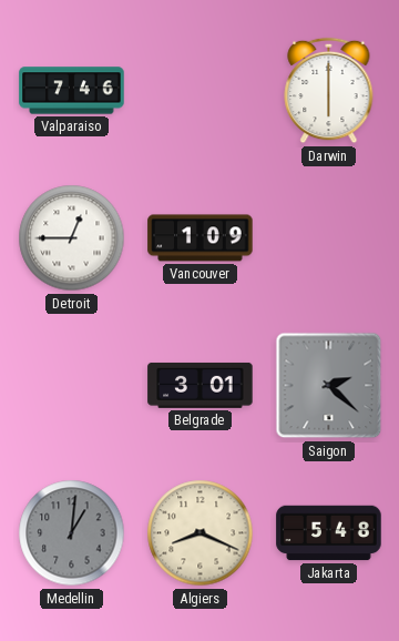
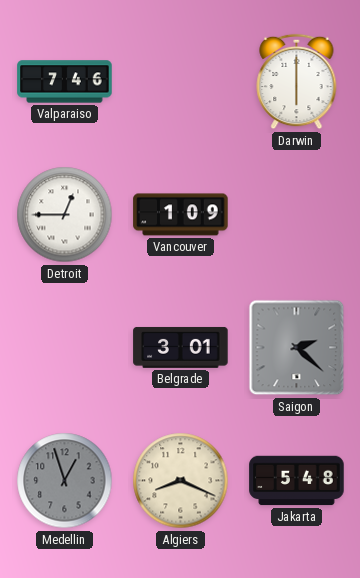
Medellin: 1:01 -> 12:57 (65, 481)
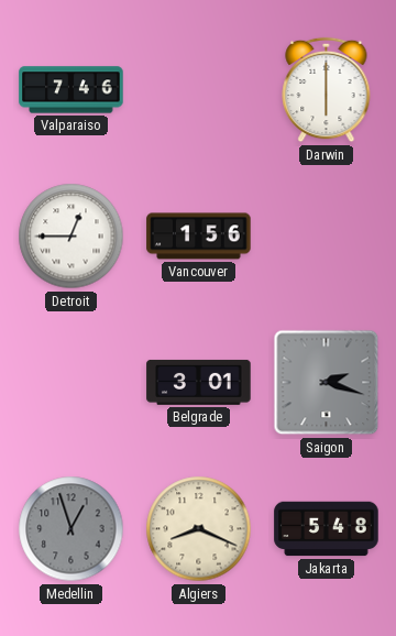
Vancouver: 1:09 -> 1:56 (199, 237)
Saigon: 2:22 -> 2:18 (327, 383)
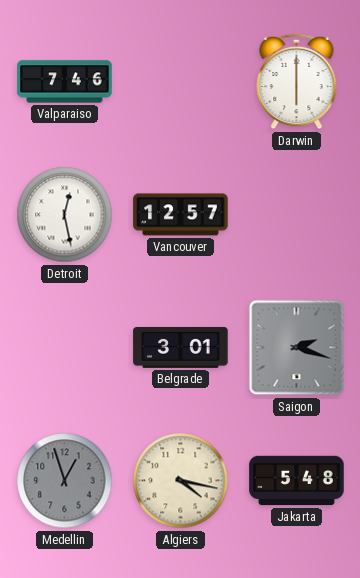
Detroit: 12:45 -> 12:28 (65, 215)
Vancouver: 1:56 -> 12:57 (181, 215)
Algiers: 8:19 -> 4:17 (181, 481)
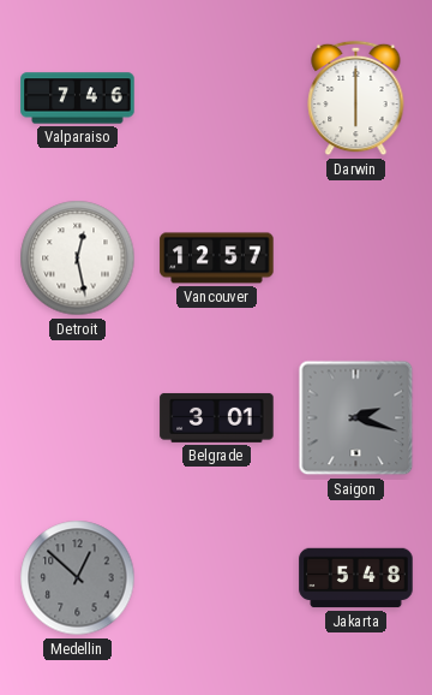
Medellin: 12:57 -> 12:52 (78, 578)
Algiers: 4:17 -> none (181, 481)
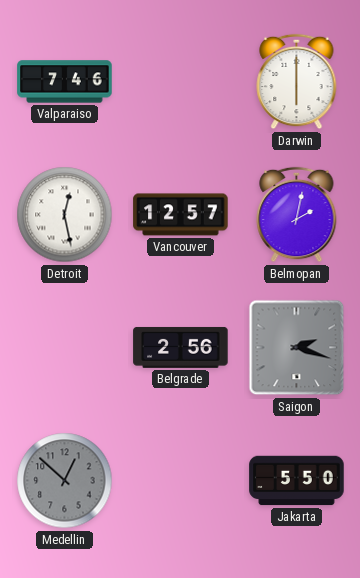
Belmopan: none -> 2:02 (297, 215)
Belgrade: 3:01 -> 2:56 (181, 347)
Jakarta: 5:48 -> 5:50 (297, 481)
